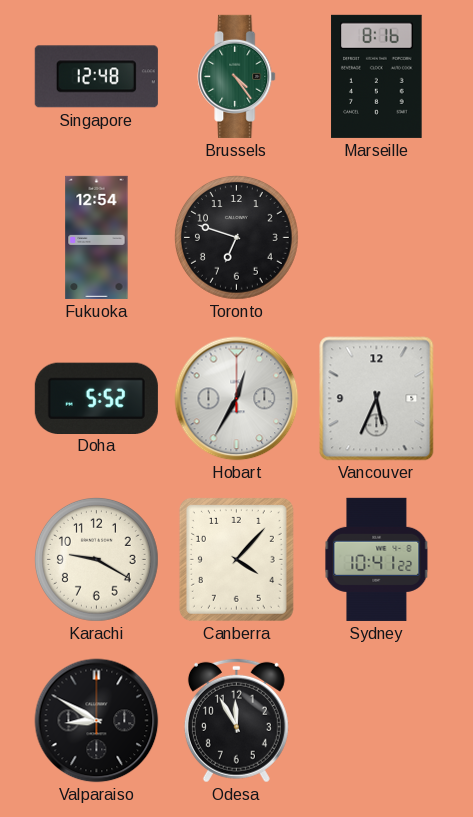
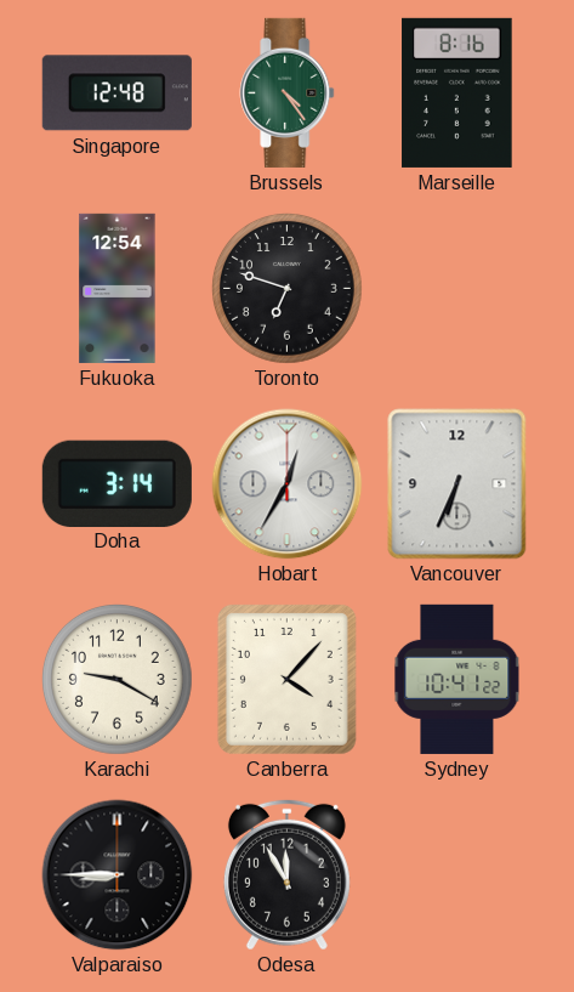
Doha: 5:52 -> 3:14 (116, 483)
Vancouver: 5:34 -> 6:34 (458, 484)
Valparaiso: 8:50 -> 8:45 (118, 875)
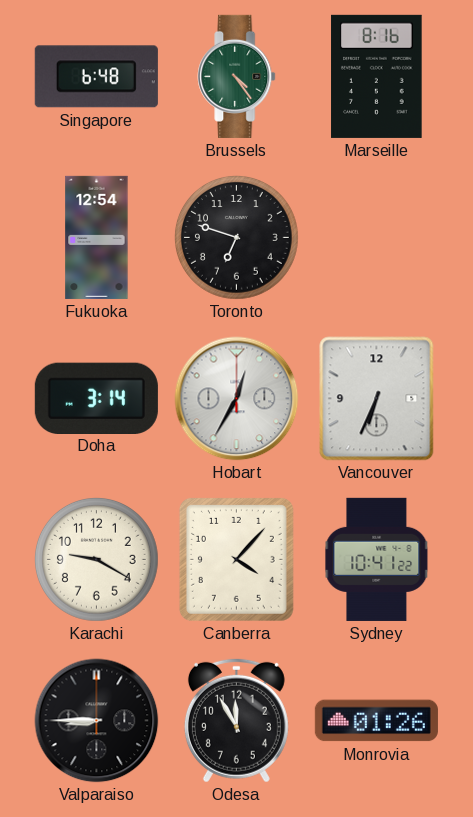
Singapore: 12:48 -> 6:48 (96, 77)
Monrovia: none -> 01:26 (376, 721)
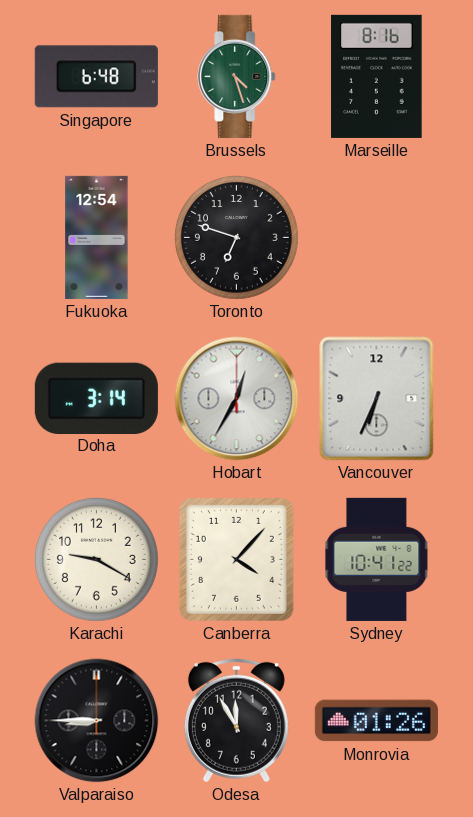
Brussels: 4:24 -> 4:27 (237, 76)
